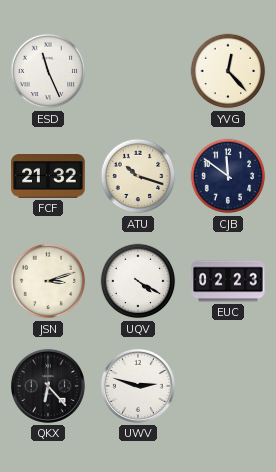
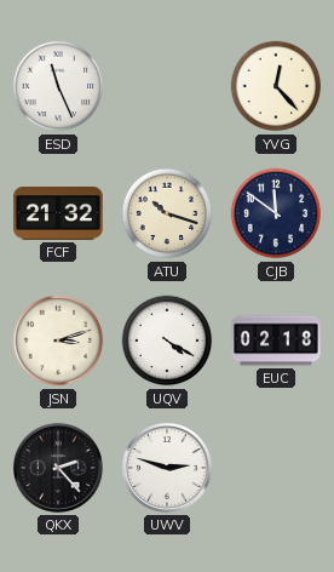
EUC: 02:23 -> 02:18 (276, 341)
QKX: 6:23 -> 2:23 (58, 468)
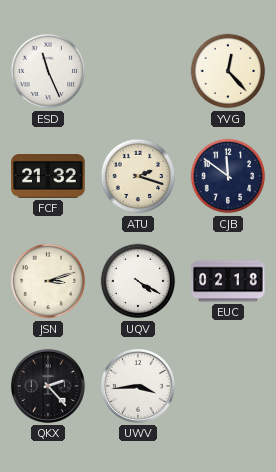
ATU: 10:18 -> 2:18 (138, 176)
UWV: 2:48 -> 3:44 (138, 386)
